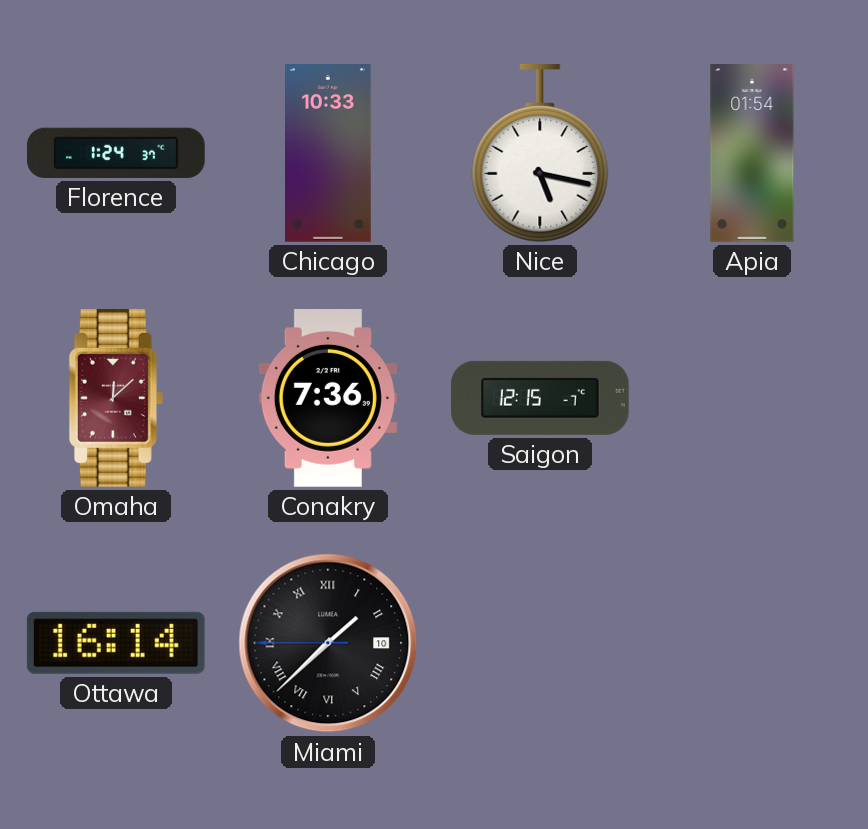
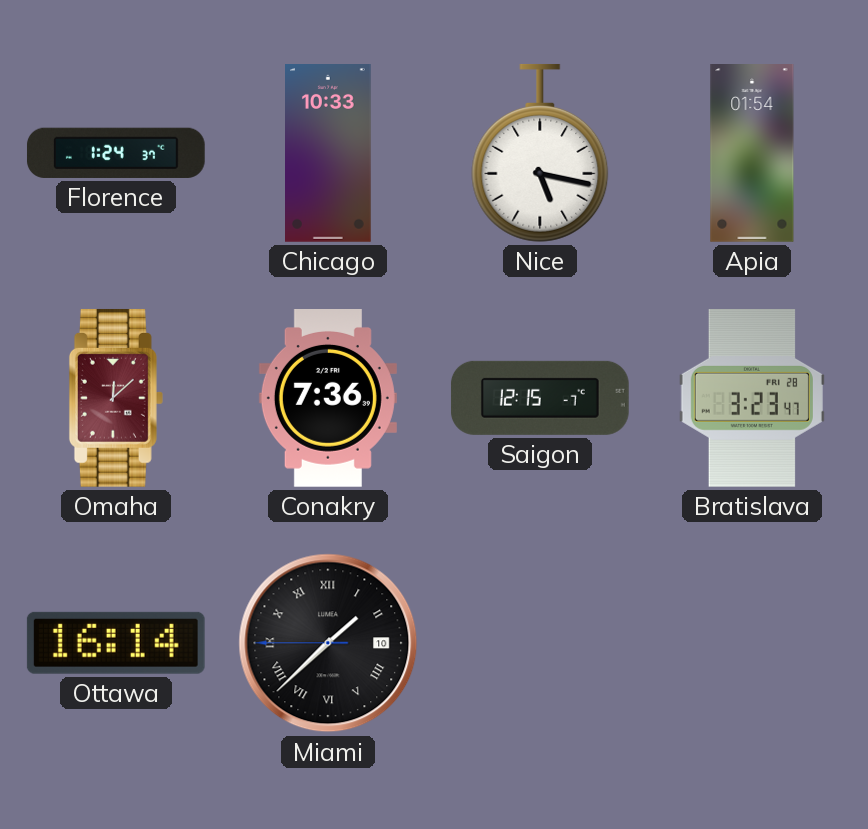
Bratislava: none -> 3:23 (752, 399)
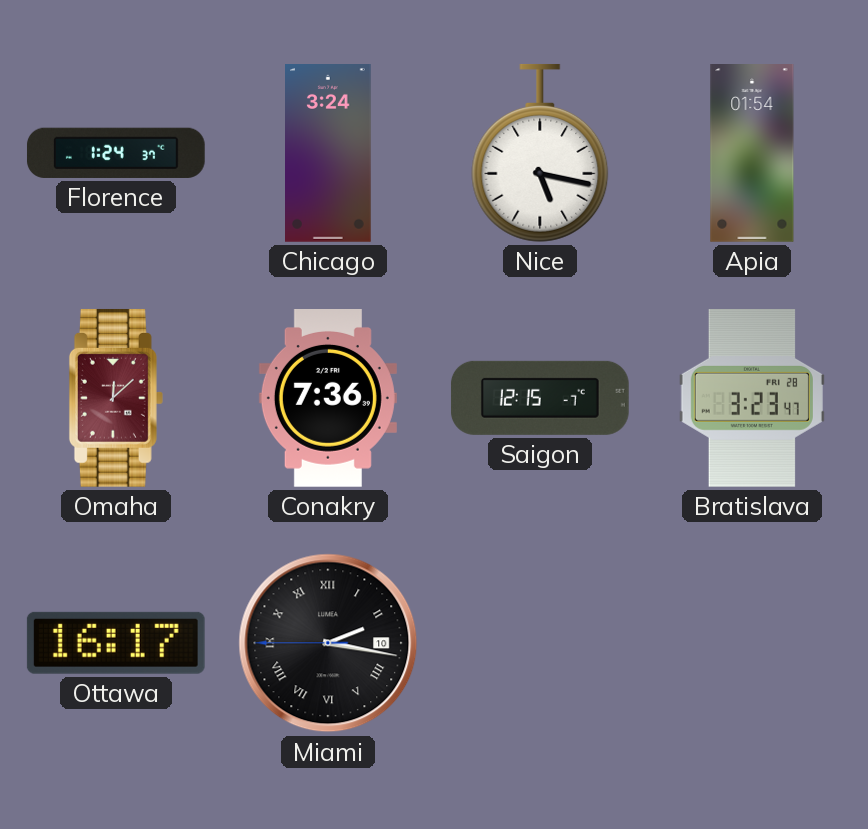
Chicago: 10:33 -> 3:24 (329, 154)
Ottawa: 16:14 -> 16:17 (116, 643)
Miami: 1:37 -> 2:16 (328, 643)
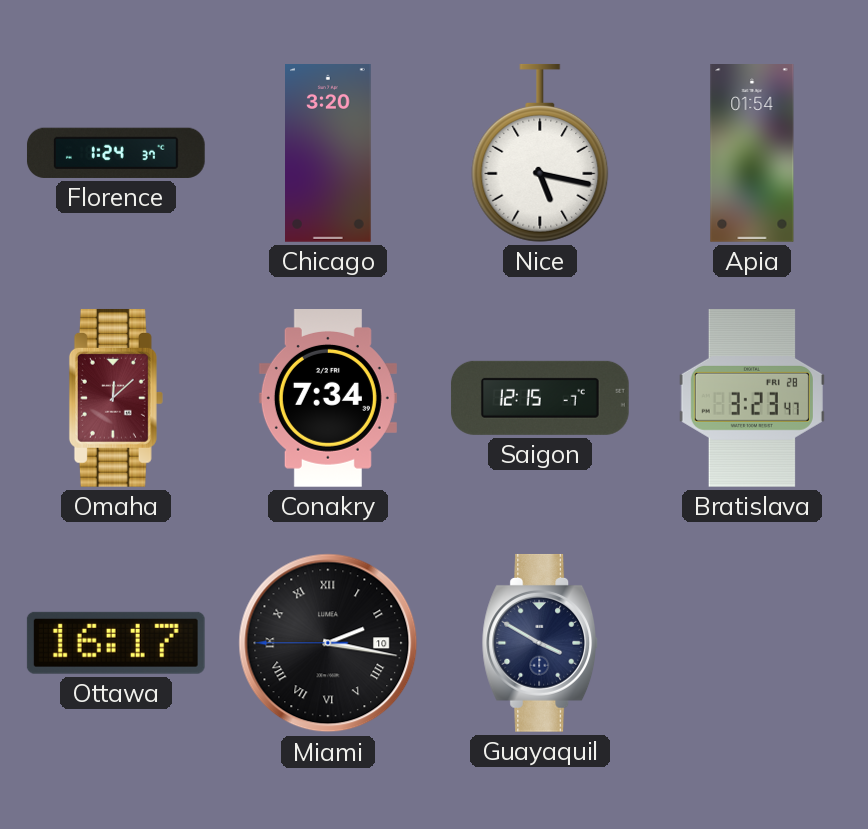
Chicago: 3:24 -> 3:20 (329, 154)
Conakry: 7:36 -> 7:34 (328, 399)
Guayaquil: none -> 3:50 (540, 643)
